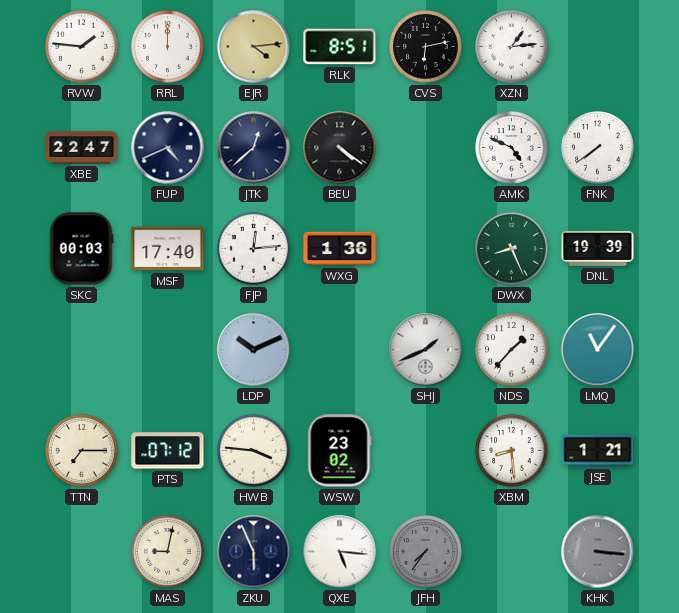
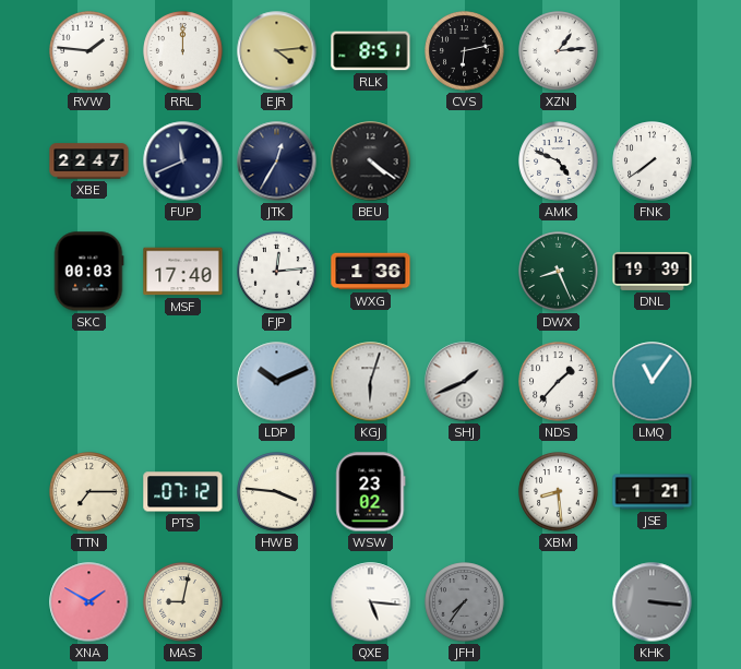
FUP: 4:41 -> 11:41 (183, 162)
JTK: 12:38 -> 12:35 (277, 162)
KGJ: none -> 6:03 (371, 382)
XNA: none -> 1:50 (89, 602)
ZKU: 5:56 -> none (254, 552)
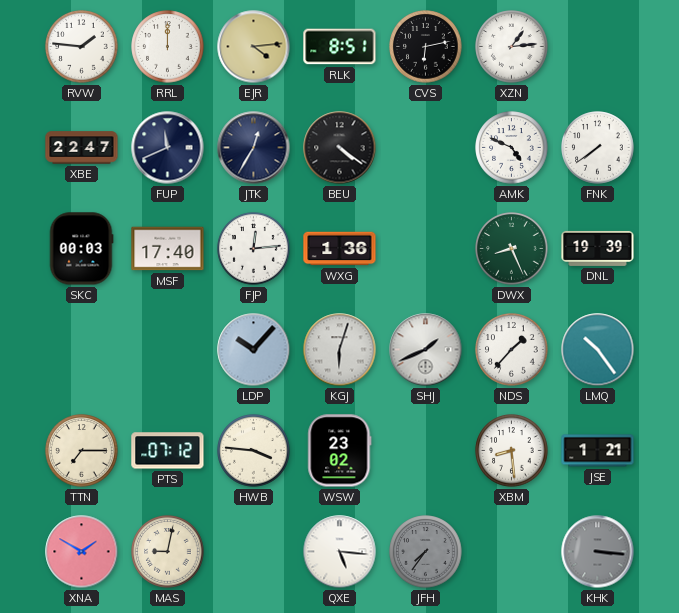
LDP: 10:11 -> 10:07 (254, 350)
LMQ: 11:06 -> 10:24 (598, 350)
